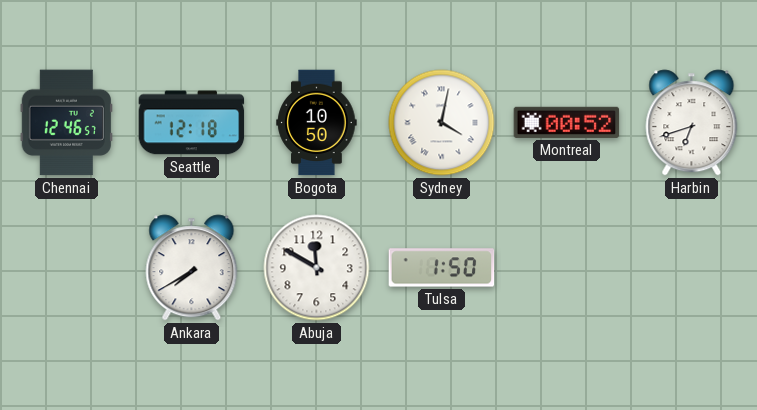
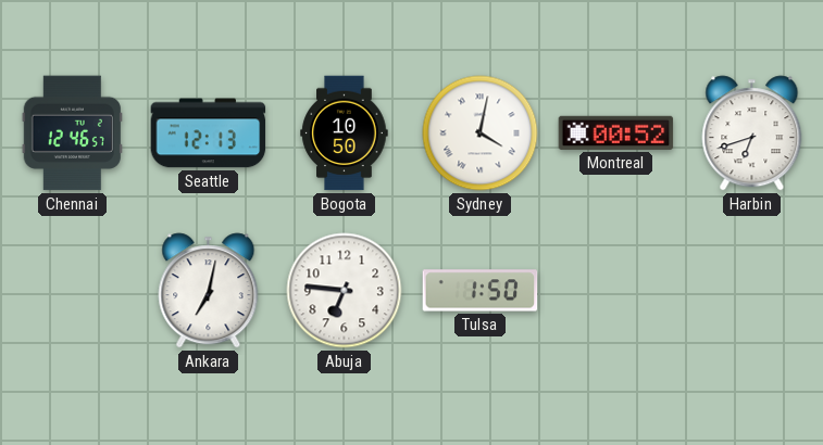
Seattle: 12:18 -> 12:13 (209, 133)
Ankara: 7:40 -> 7:02 (209, 291)
Abuja: 11:50 -> 6:46 (345, 291)
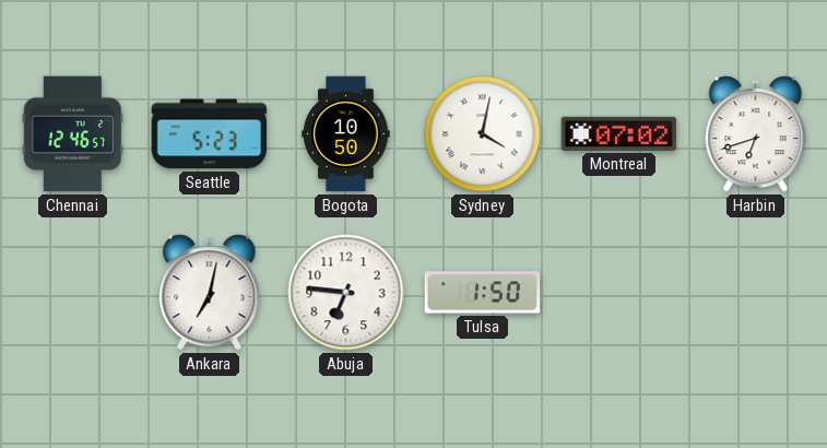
Seattle: 12:13 -> 5:23 (210, 134)
Montreal: 00:52 -> 07:02 (619, 133)
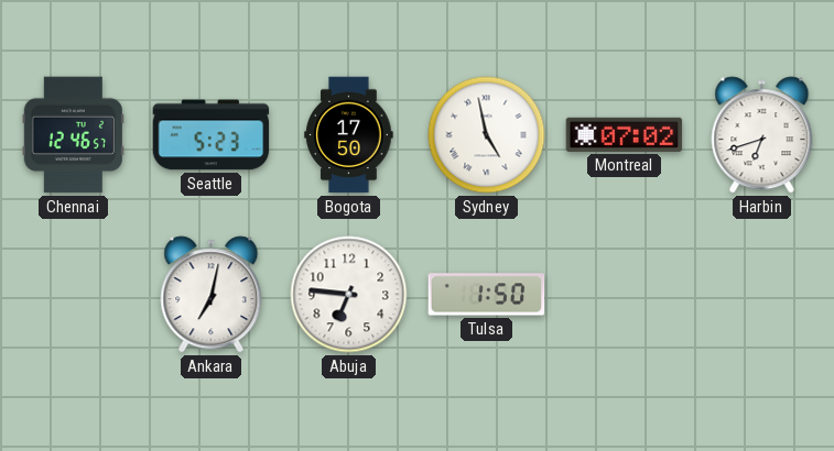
Bogota: 10:50 -> 17:50 (349, 135)
Sydney: 4:02 -> 4:58 (487, 135)
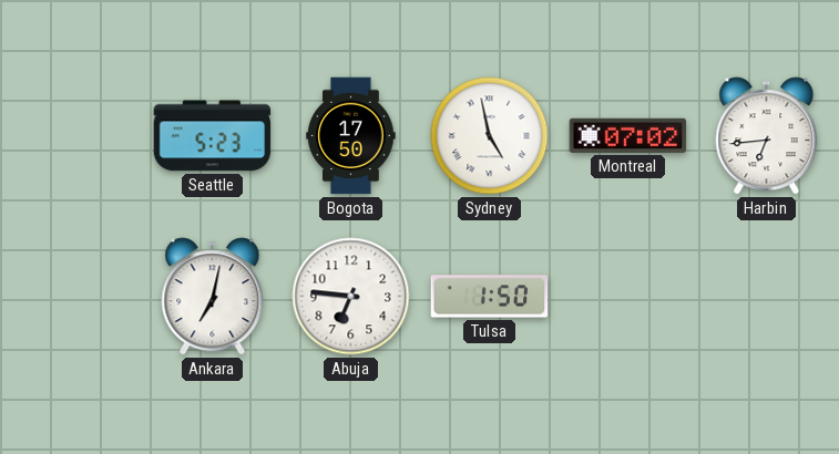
Chennai: 12:46 -> none (73, 135)
Harbin: 6:42 -> 6:44 (767, 136)
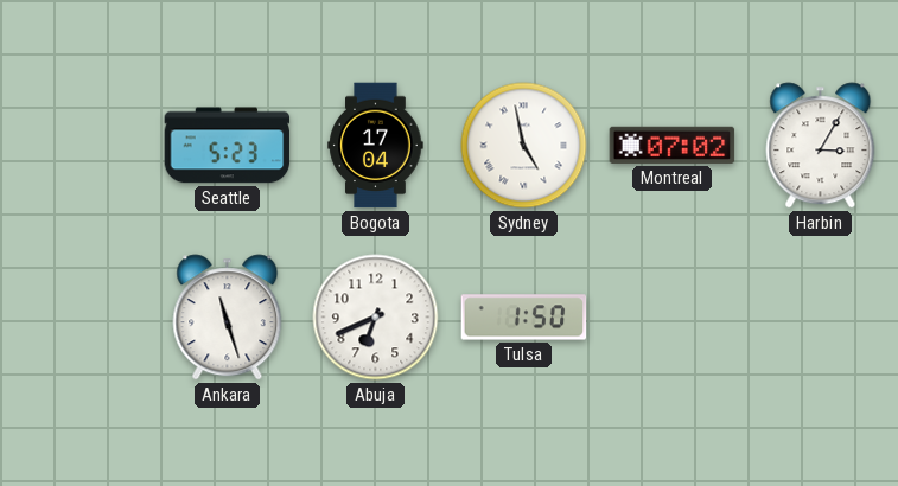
Bogota: 17:50 -> 17:04 (376, 146)
Harbin: 6:44 -> 3:05 (821, 146)
Ankara: 7:02 -> 11:27 (228, 318)
Abuja: 6:46 -> 6:41 (376, 318)
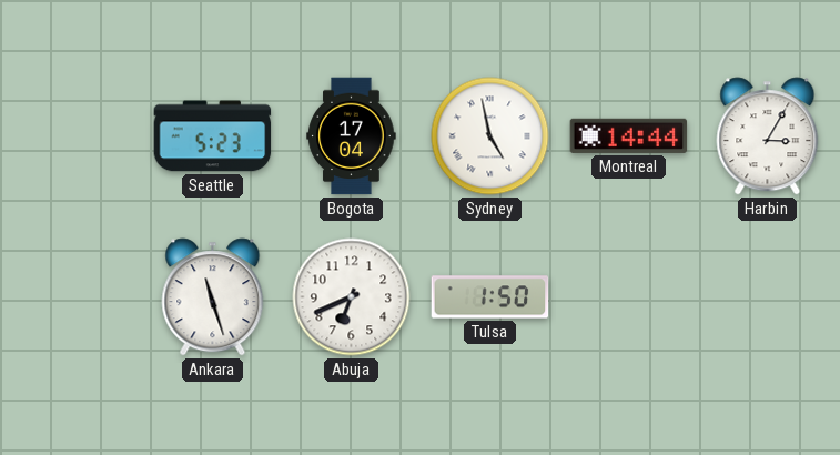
Montreal: 07:02 -> 14:44 (629, 135)
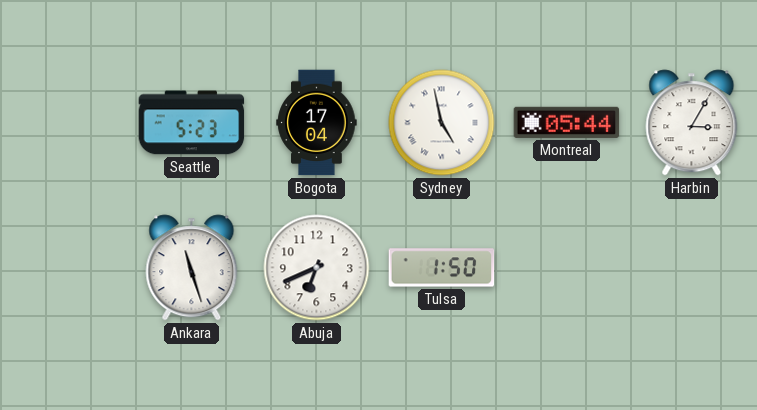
Montreal: 14:44 -> 05:44 (567, 122)
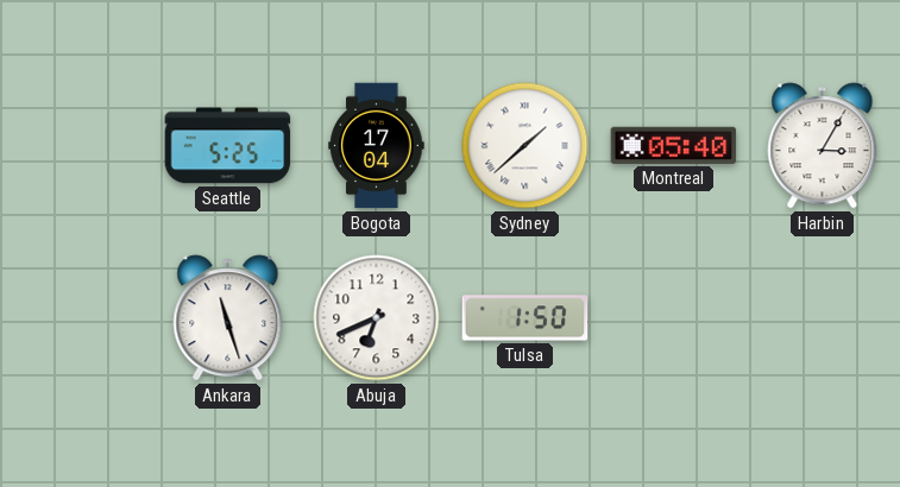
Seattle: 5:23 -> 5:25 (228, 146)
Sydney: 4:58 -> 1:38 (525, 146)
Montreal: 05:44 -> 05:40 (674, 145)
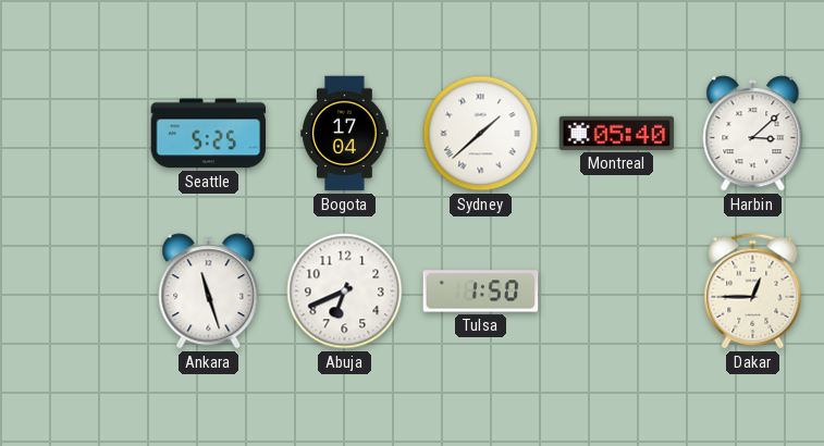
Harbin: 3:05 -> 3:08 (753, 134)
Dakar: none -> 12:45 (753, 292)
